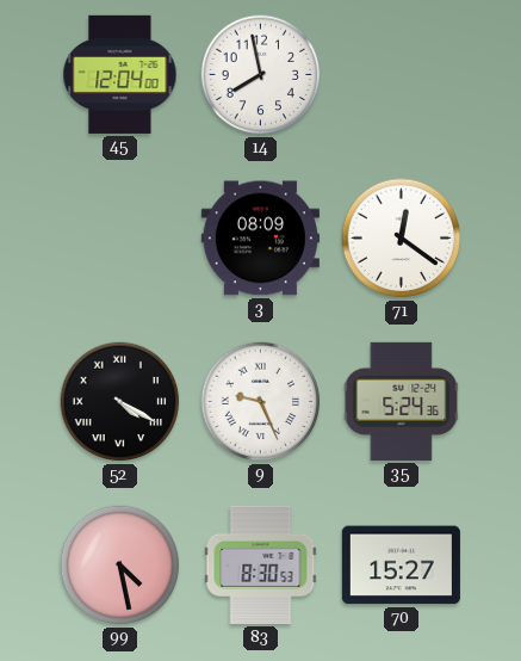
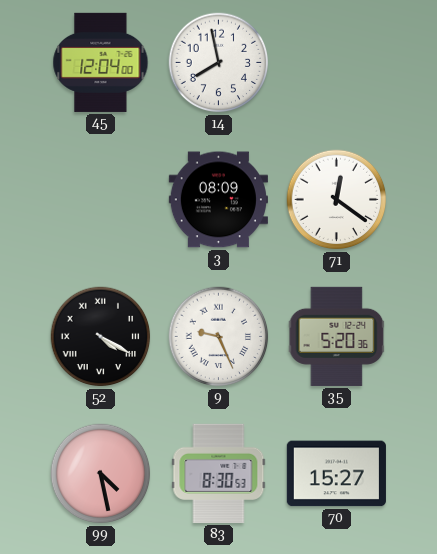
35: 5:24 -> 5:20 (337, 336)
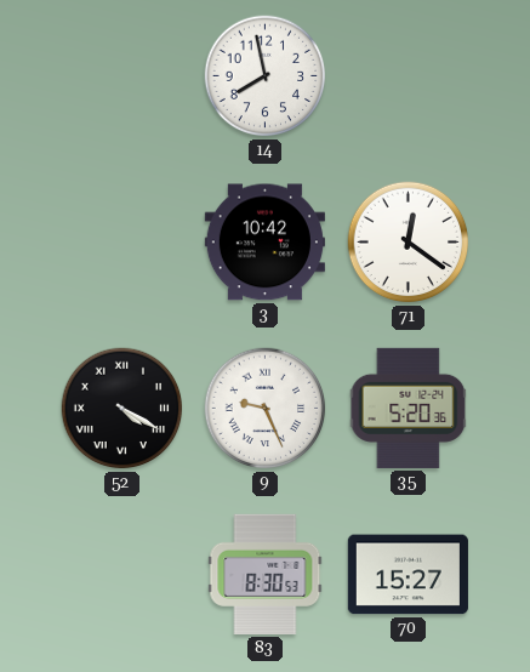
45: 12:04 -> none (101, 62)
3: 08:09 -> 10:42 (264, 243)
99: 4:28 -> none (101, 474)
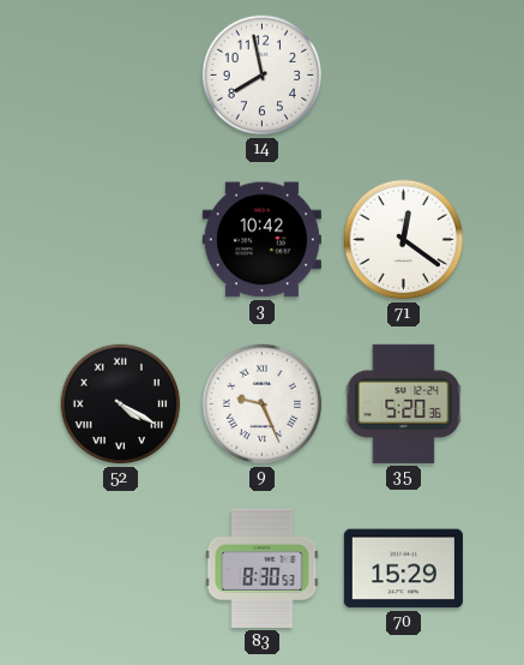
70: 15:27 -> 15:29 (403, 569)
